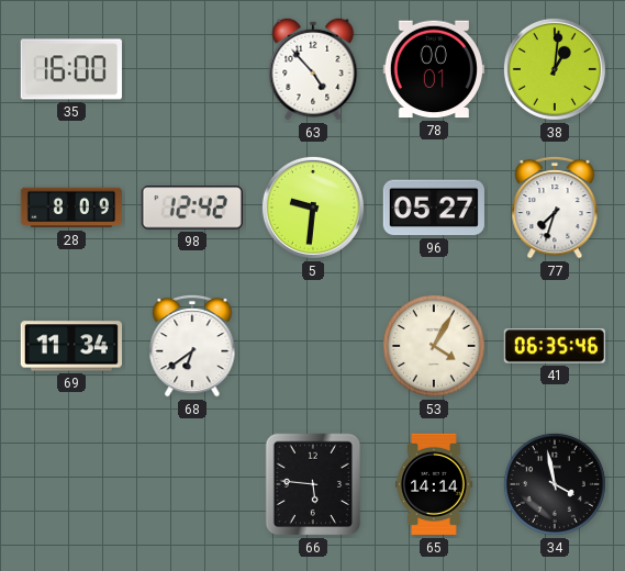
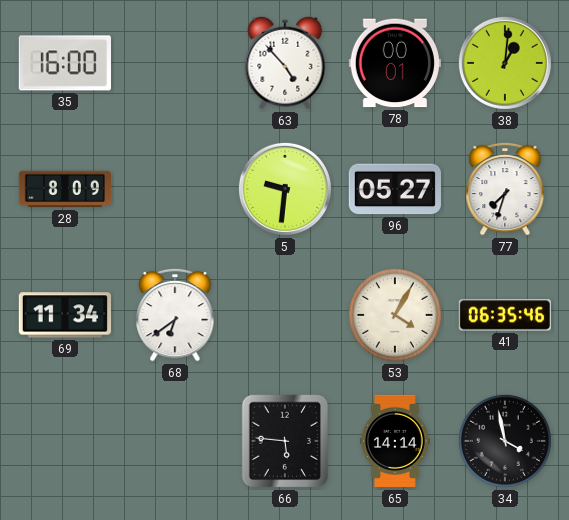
98: 12:42 -> none (192, 208)
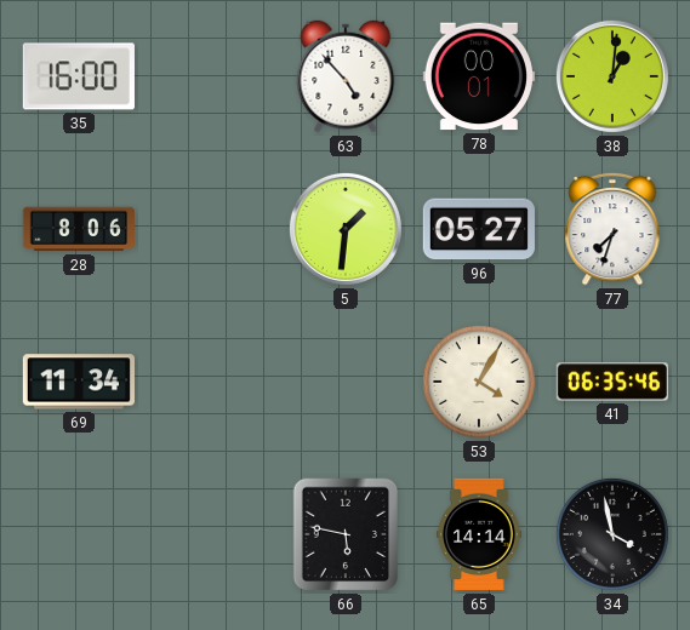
28: 8:09 -> 8:06 (78, 229)
5: 9:31 -> 1:31 (346, 229)
68: 6:39 -> none (175, 315)
66: 5:46 -> 5:47 (346, 534)
